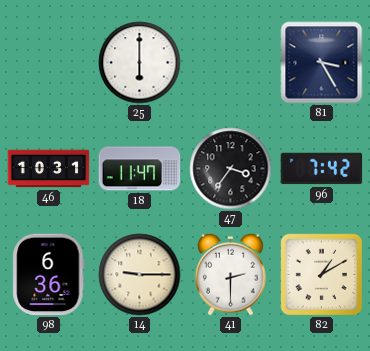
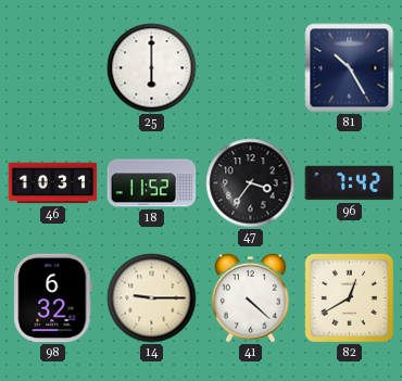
81: 3:25 -> 10:25 (350, 68)
18: 11:47 -> 11:52 (152, 183)
98: 6:36 -> 6:32 (53, 299)
41: 2:30 -> 4:22 (251, 297)
82: 1:10 -> 12:40 (349, 299)
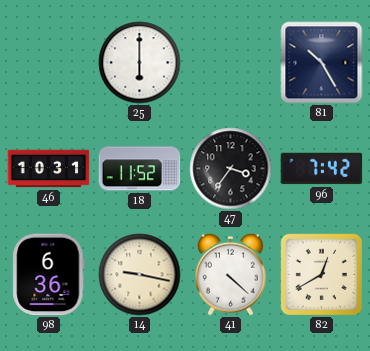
98: 6:32 -> 6:36 (49, 275)
14: 9:15 -> 9:17 (140, 275)
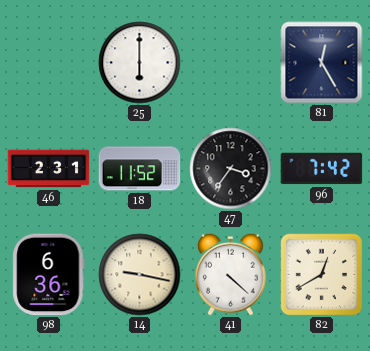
81: 10:25 -> 12:25 (322, 63)
46: 10:31 -> 2:31 (49, 169)
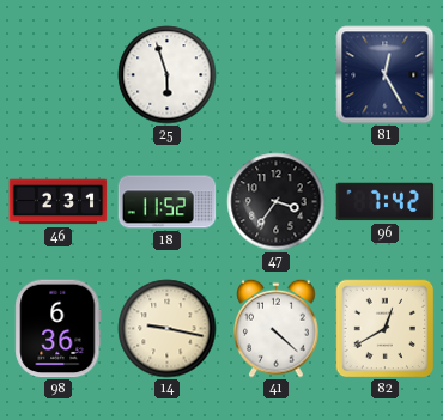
25: 6:00 -> 5:57 (168, 75)
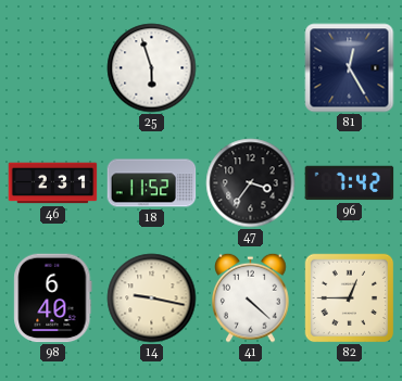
98: 6:36 -> 6:40 (53, 299)
82: 12:40 -> 12:45 (349, 299)
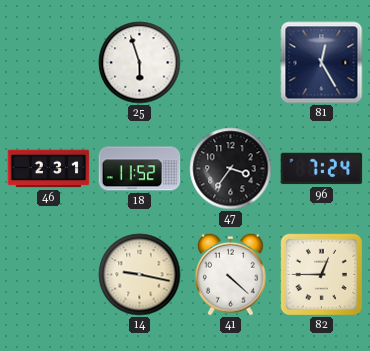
96: 7:42 -> 7:24 (322, 169)
98: 6:40 -> none (53, 299)
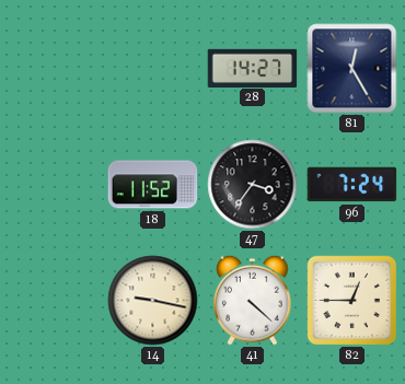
25: 5:57 -> none (140, 63)
28: none -> 14:27 (253, 68)
46: 2:31 -> none (49, 169)
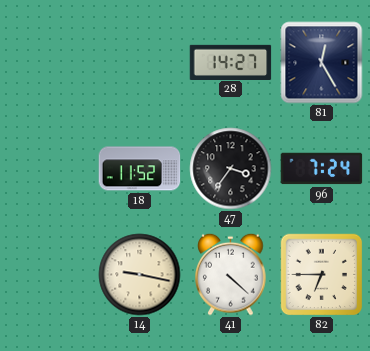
82: 12:45 -> 6:45 (321, 275)
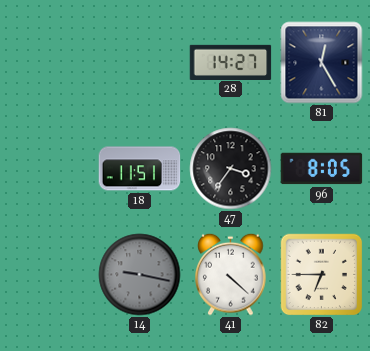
18: 11:52 -> 11:51 (140, 169)
96: 7:24 -> 8:05 (322, 169)
14 dial: cream -> grey (140, 275)
